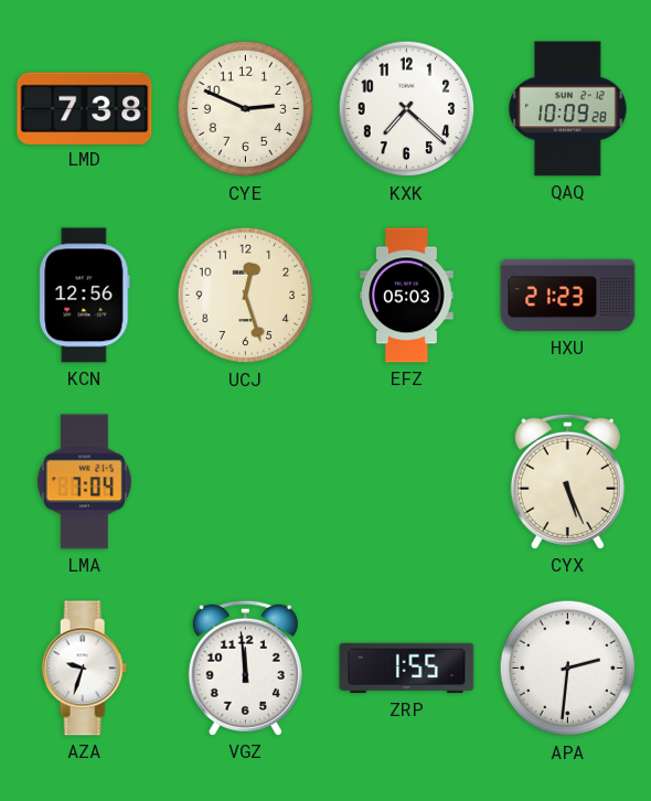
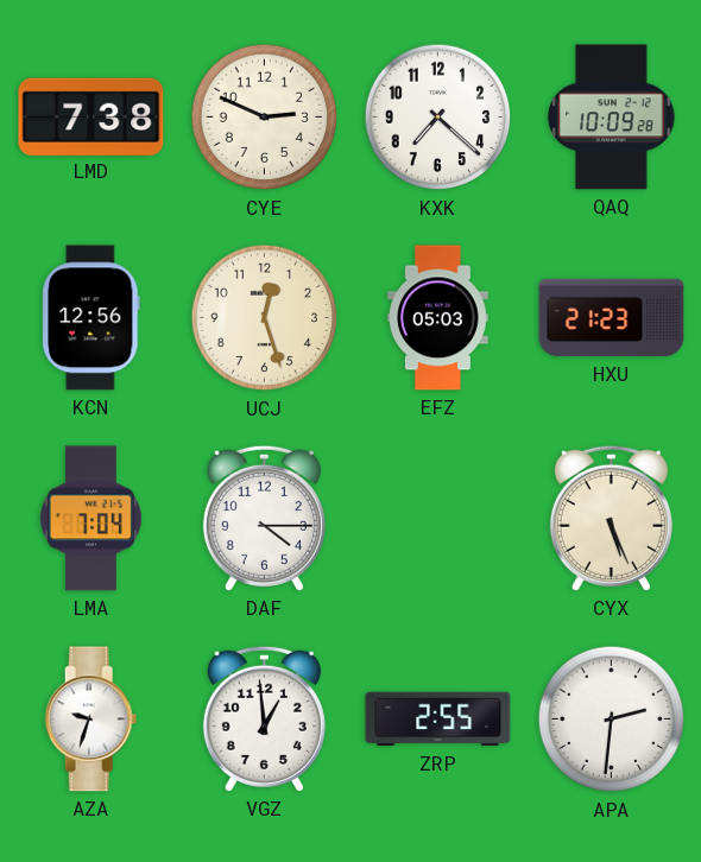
DAF: none -> 4:15 (264, 518)
VGZ: 11:59 -> 12:59 (264, 718)
ZRP: 1:55 -> 2:55 (438, 720)
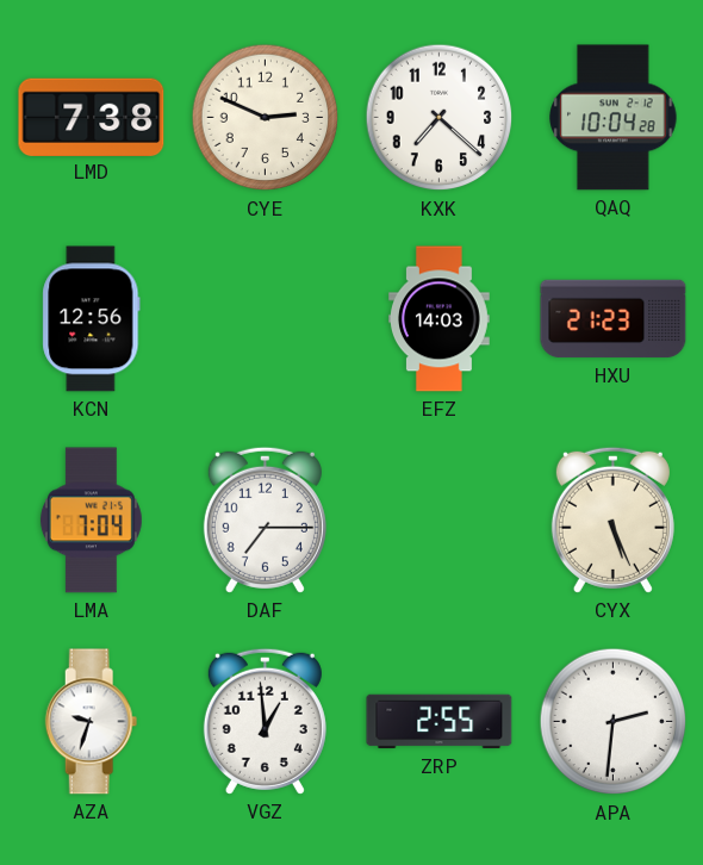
QAQ: 10:09 -> 10:04 (614, 118)
UCJ: 12:27 -> none (265, 318)
EFZ: 05:03 -> 14:03 (440, 319)
DAF: 4:15 -> 7:15 (265, 519)
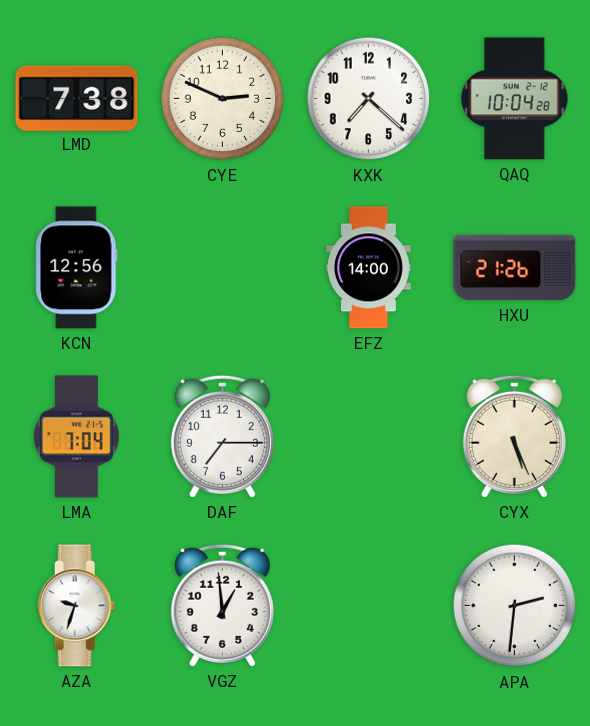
EFZ: 14:03 -> 14:00 (369, 268)
HXU: 21:23 -> 21:26 (515, 268)
ZRP: 2:55 -> none (440, 722)
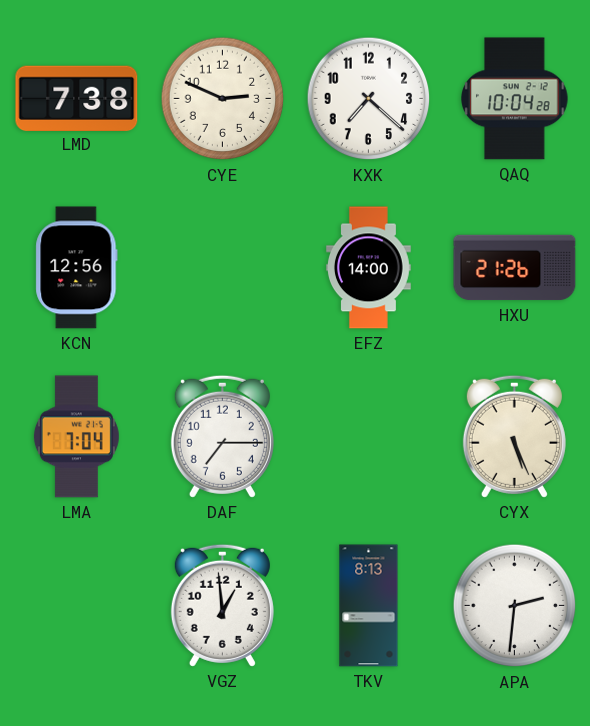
AZA: 9:33 -> none (77, 606)
TKV: none -> 8:13 (369, 606)
